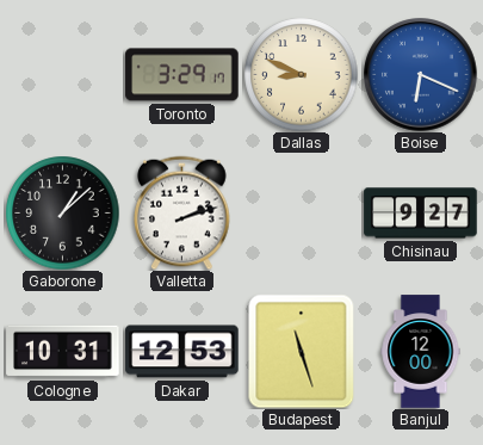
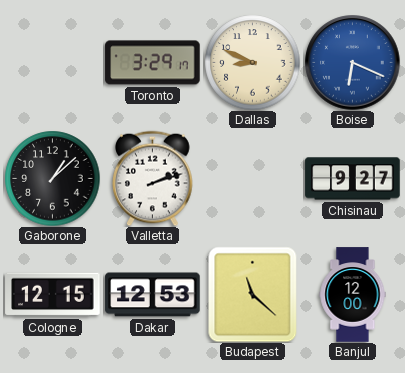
Cologne: 10:31 -> 12:15 (53, 295)
Budapest: 11:27 -> 11:22 (253, 294)
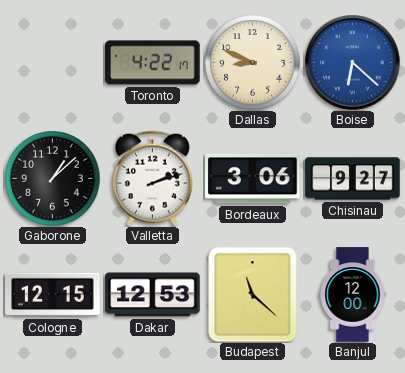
Toronto: 3:29 -> 4:22 (153, 63)
Boise: 6:19 -> 6:22 (353, 63)
Bordeaux: none -> 3:06 (253, 179)
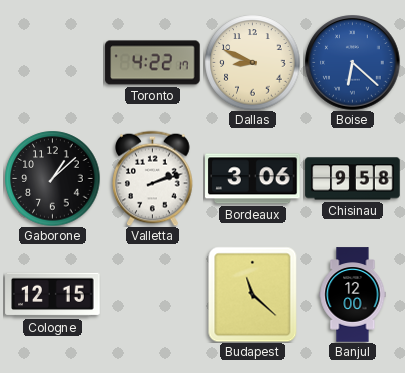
Chisinau: 9:27 -> 9:58 (353, 179)
Dakar: 12:53 -> none (153, 295)
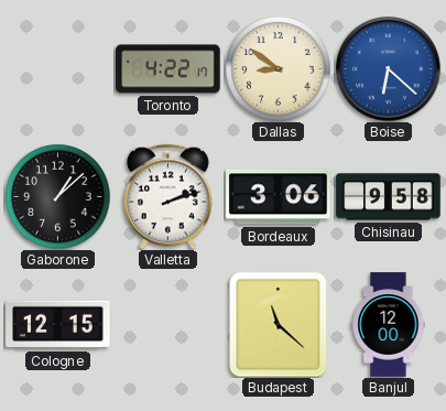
Dallas: 8:49 -> 8:51 (278, 68)
